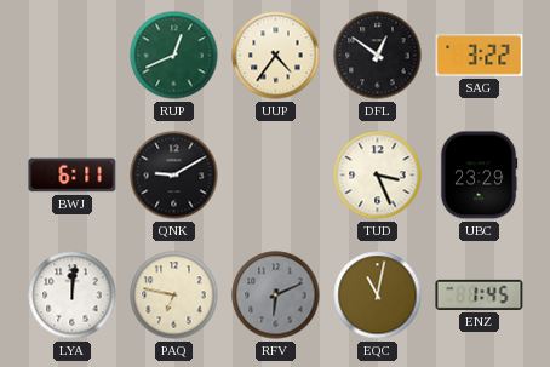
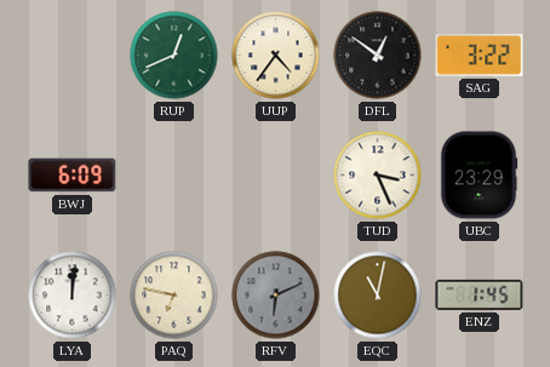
BWJ: 6:11 -> 6:09 (73, 176)
QNK: 9:10 -> none (174, 176)
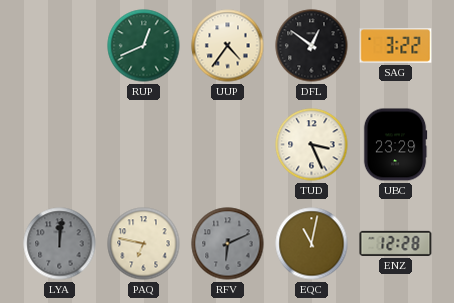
BWJ: 6:09 -> none (73, 176)
LYA dial: white -> grey (60, 244)
ENZ: 1:45 -> 12:28 (396, 243)
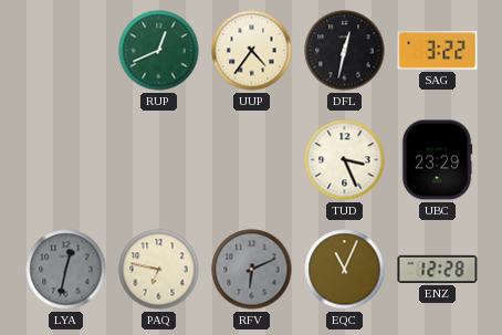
DFL: 12:51 -> 12:32 (345, 51)
LYA: 12:01 -> 12:32 (66, 270)
EQC: 11:02 -> 11:04 (345, 270)
